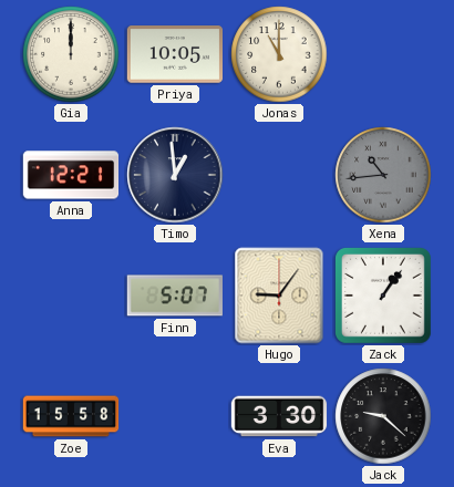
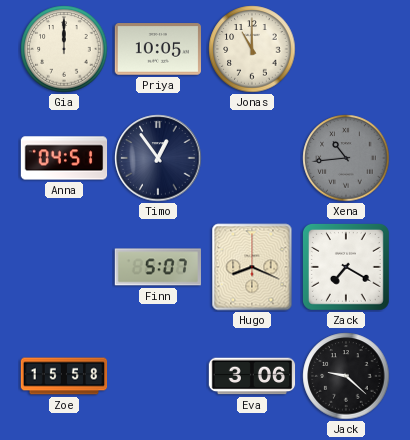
Anna: 12:21 -> 04:51 (64, 158)
Timo: 12:59 -> 12:54 (158, 158)
Hugo: 9:06 -> 8:19 (252, 267)
Zack: 1:06 -> 7:20 (346, 267)
Eva: 3:30 -> 3:06 (252, 376)
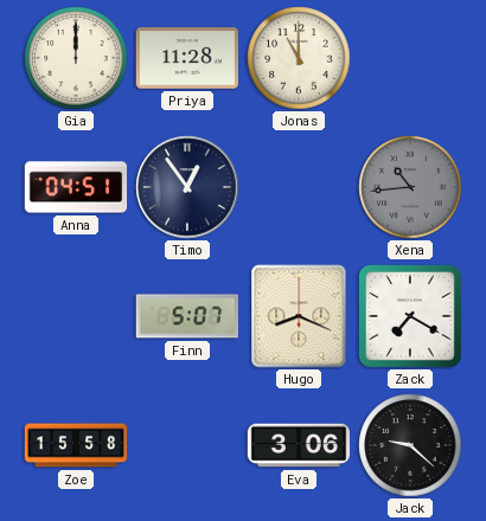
Priya: 10:05 -> 11:28 (186, 58)
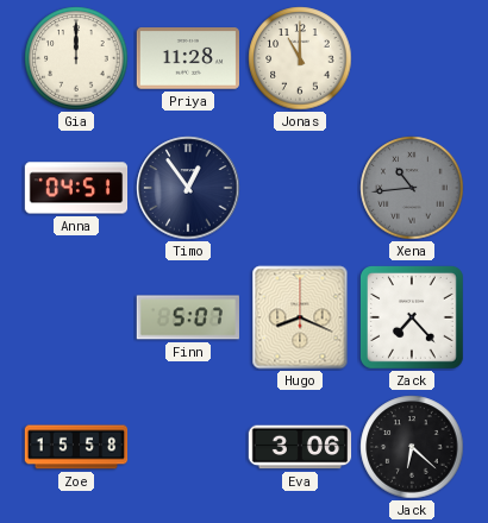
Zack: 7:20 -> 7:23 (412, 317)
Jack: 9:22 -> 6:22 (412, 447)
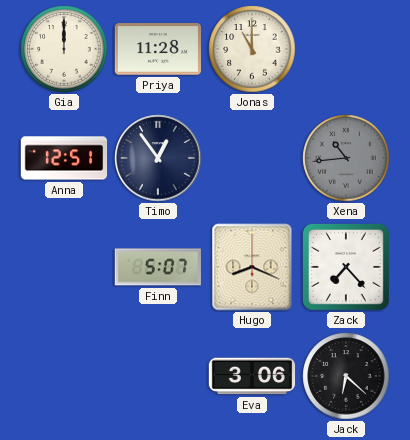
Anna: 04:51 -> 12:51 (64, 158)
Zoe: 15:58 -> none (76, 447)
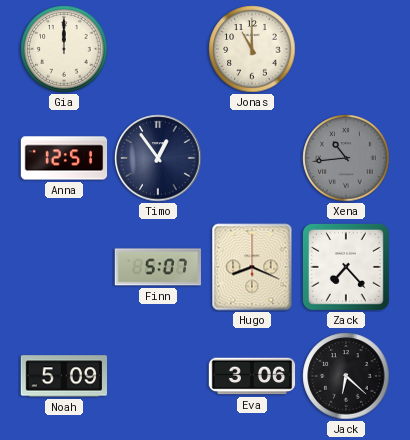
Priya: 11:28 -> none (157, 49)
Noah: none -> 5:09 (64, 376)
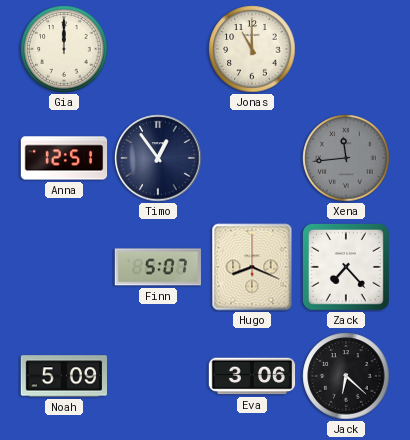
Xena: 10:44 -> 11:44 (346, 158)
